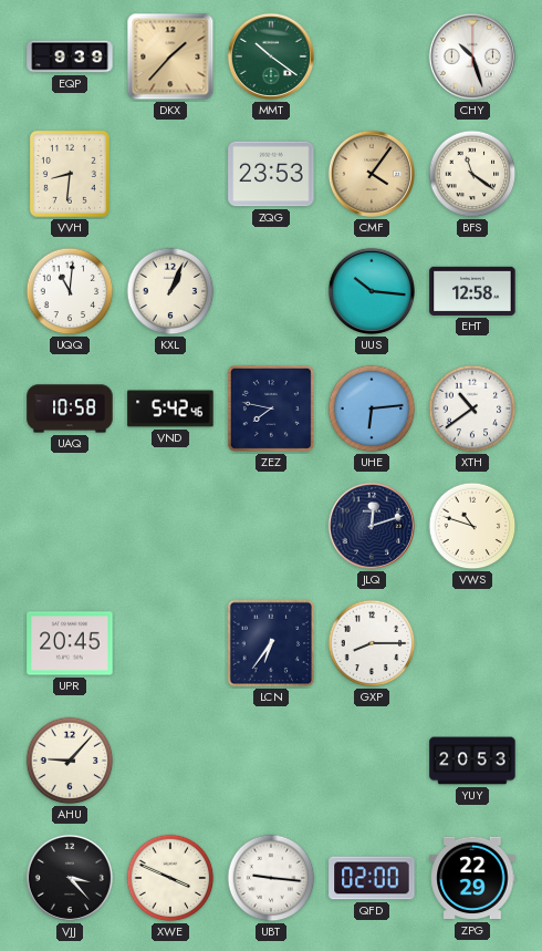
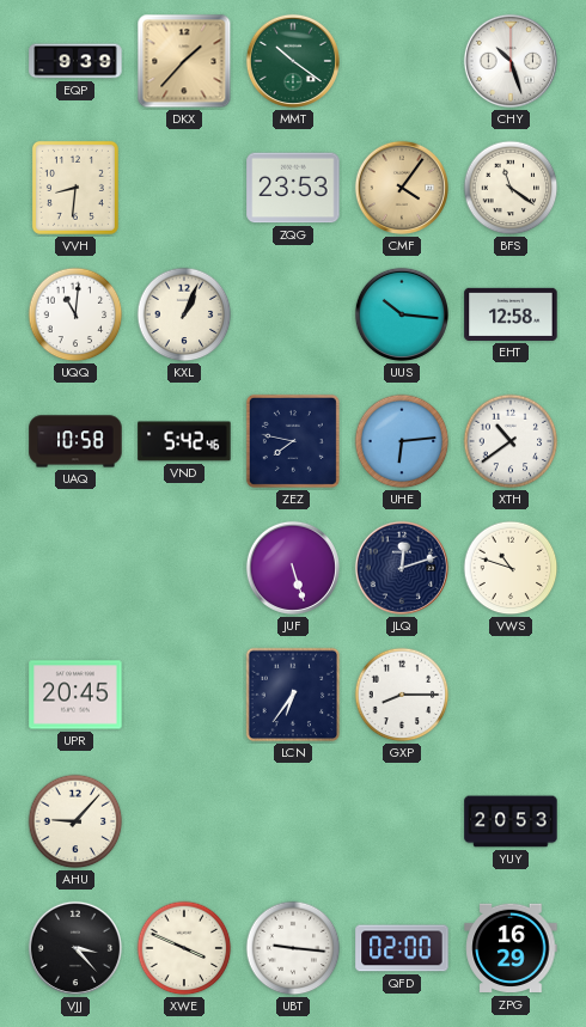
JUF: none -> 5:27 (293, 568)
ZPG: 22:29 -> 16:29 (511, 948)
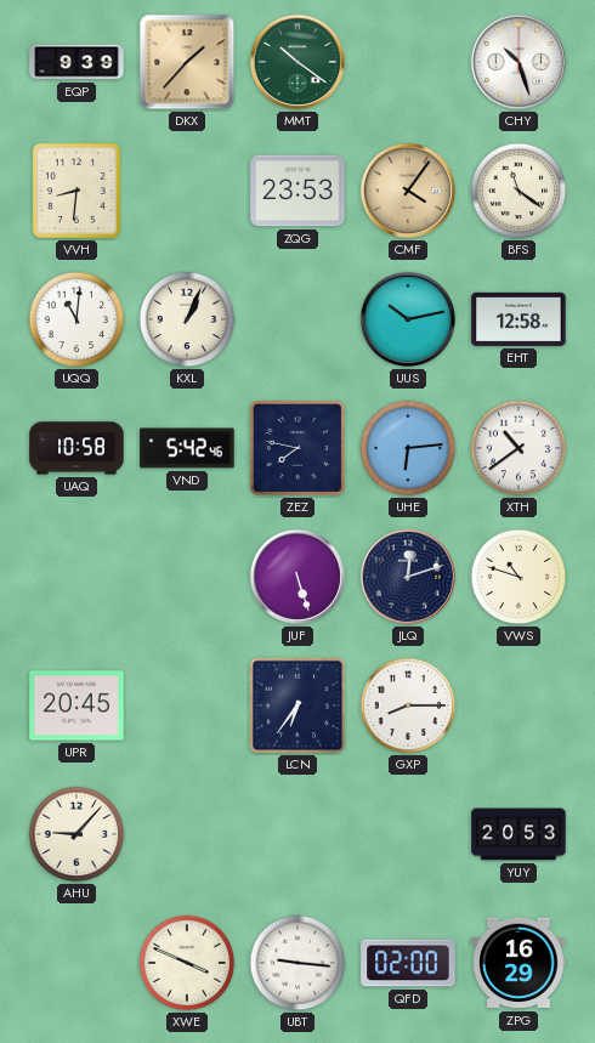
UUS: 10:16 -> 10:13 (408, 319)
VJJ: 3:23 -> none (75, 948)
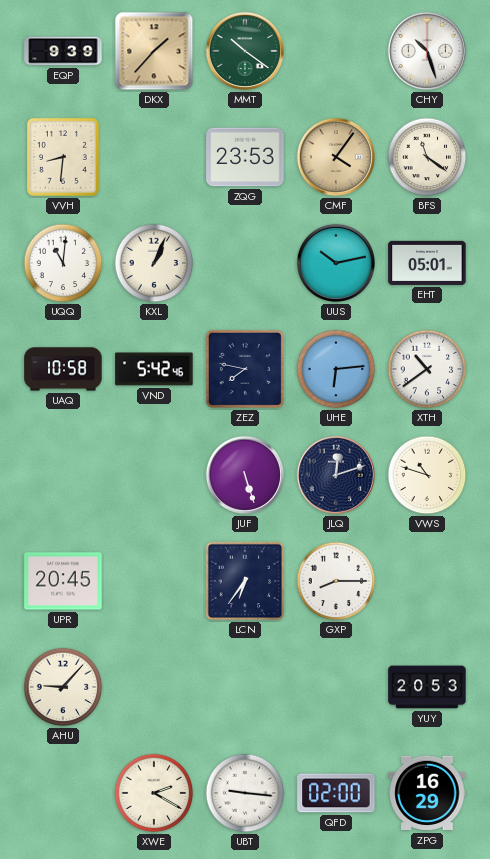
EHT: 12:58 -> 05:01 (427, 263)
XWE: 3:49 -> 2:20 (154, 793)
